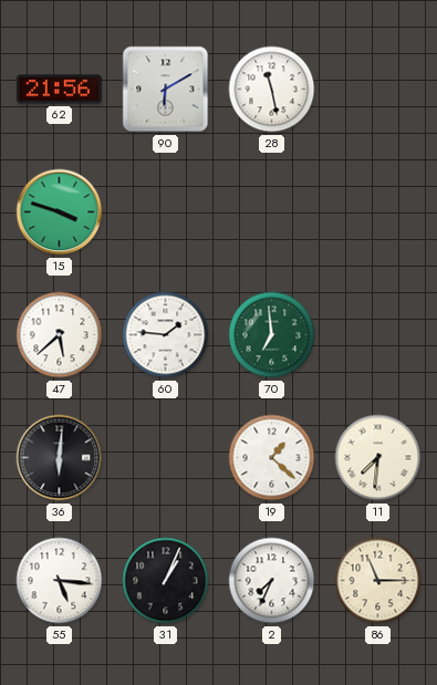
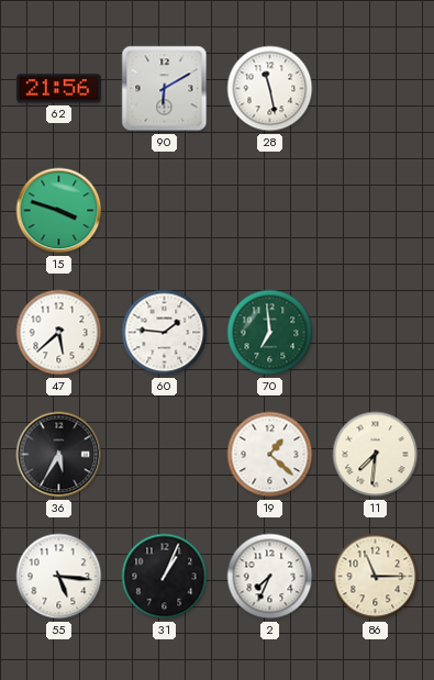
36: 6:01 -> 5:35 (59, 455)
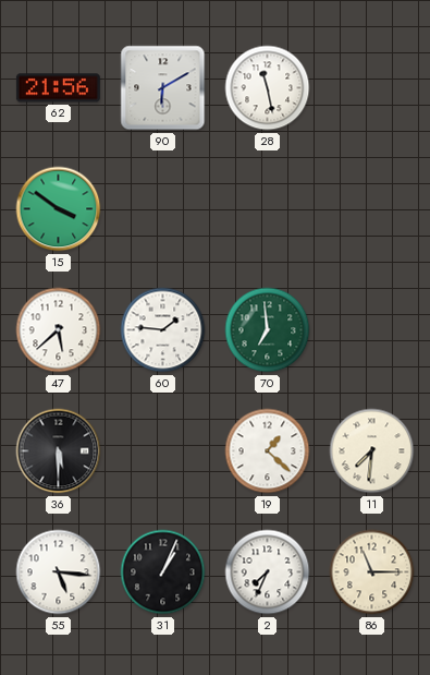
15: 3:48 -> 3:51 (59, 209)
36: 5:35 -> 5:30 (59, 451)
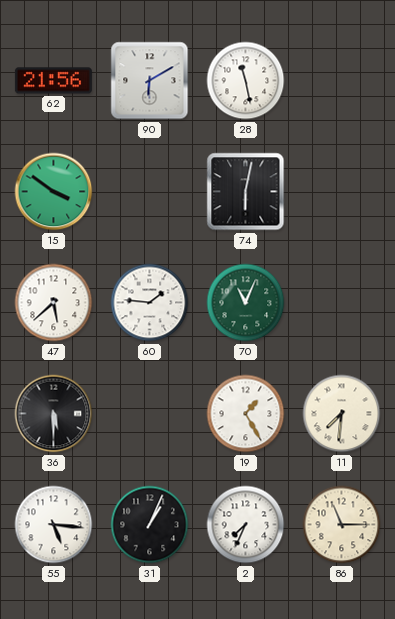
74: none -> 6:02 (246, 192)
70: 6:59 -> 11:04 (246, 303)
19: 1:22 -> 1:25 (246, 414)
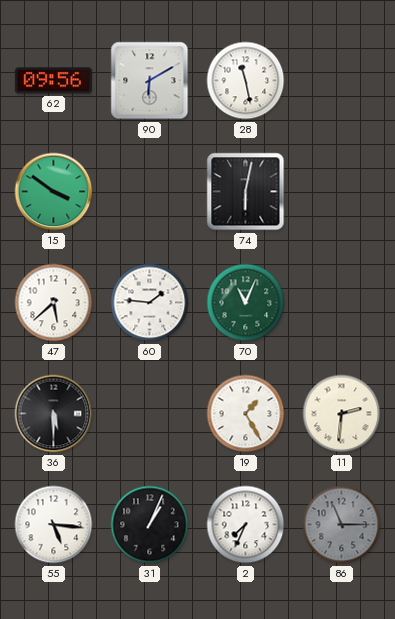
62: 21:56 -> 09:56 (53, 81)
11: 7:31 -> 2:31 (342, 414)
86 dial: cream -> grey (342, 525)
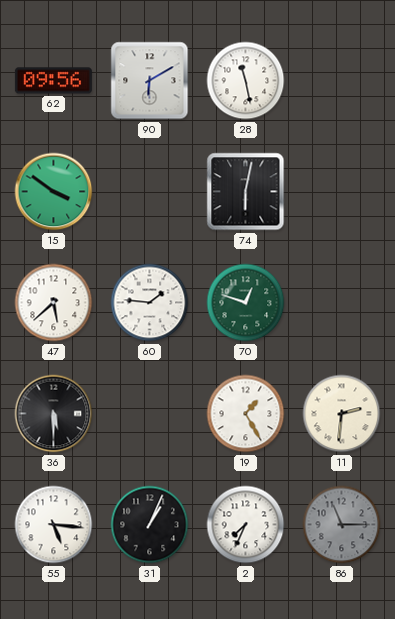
70: 11:04 -> 12:48 (246, 303)
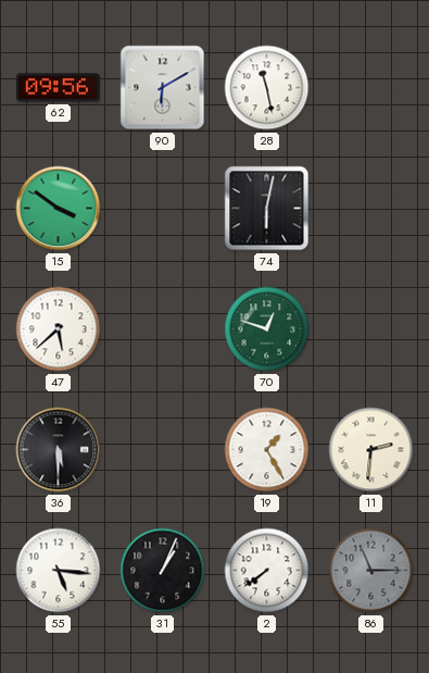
60: 1:46 -> none (150, 303)
2: 7:34 -> 7:39 (267, 571)
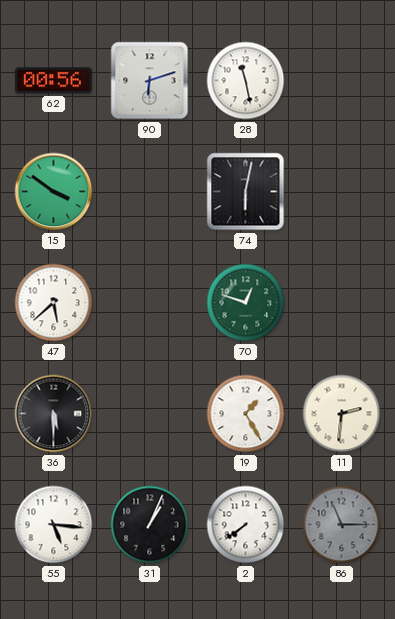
62: 09:56 -> 00:56 (53, 81)
90: 6:10 -> 6:12 (150, 81)
